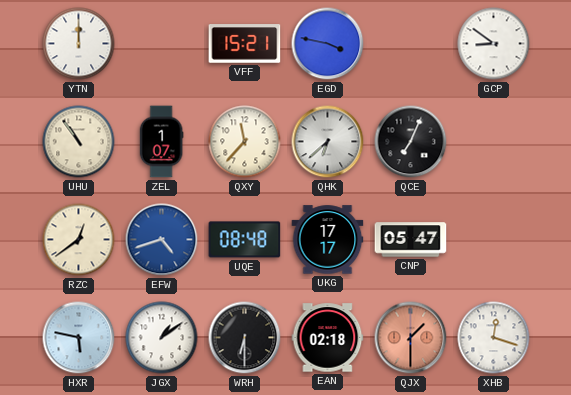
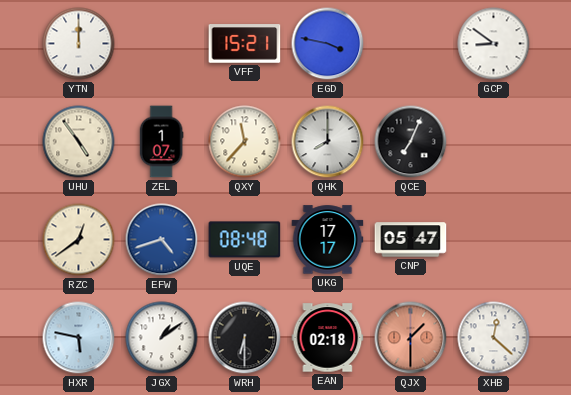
UHU: 10:54 -> 4:54 (79, 142)
QHK: 6:38 -> 8:00 (328, 142)
XHB: 12:18 -> 12:22 (494, 338)
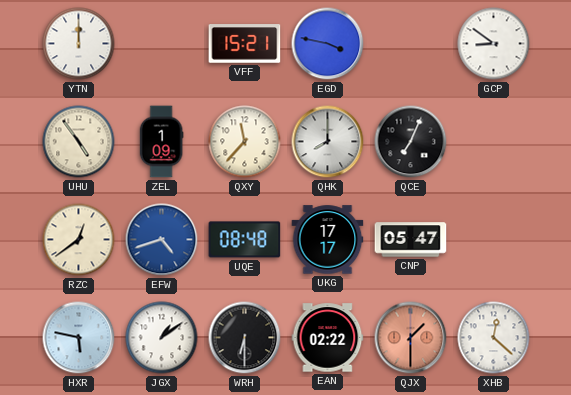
ZEL: 1:07 -> 1:09 (161, 142)
EAN: 02:18 -> 02:22 (328, 338)
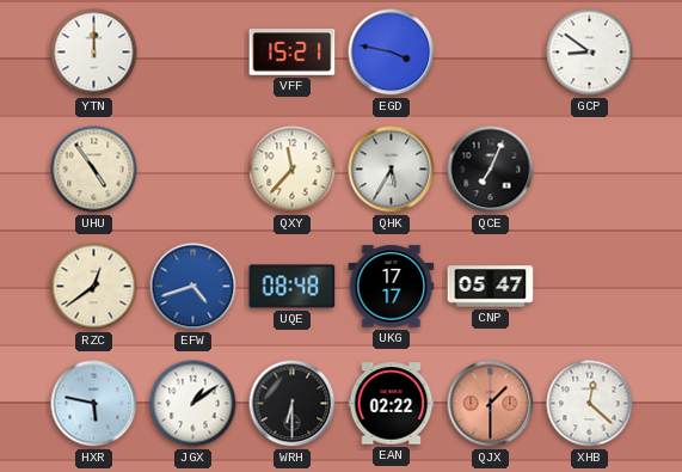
ZEL: 1:09 -> none (161, 142)
QHK: 8:00 -> 5:35 (392, 170)
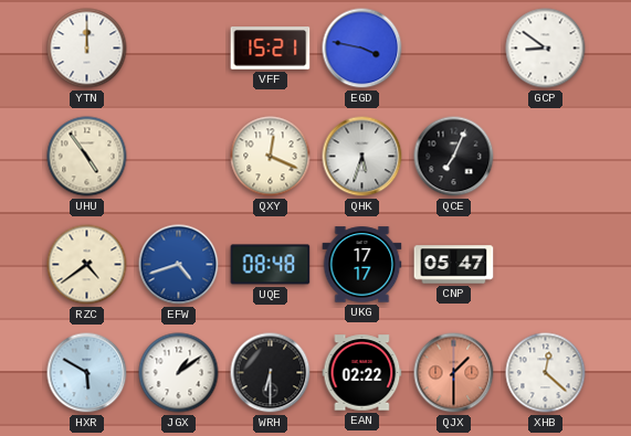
QXY: 11:37 -> 12:19 (271, 157)
QHK: 5:35 -> 5:33 (362, 157)
RZC: 12:39 -> 4:39 (87, 265)
HXR: 5:47 -> 5:50 (87, 373)
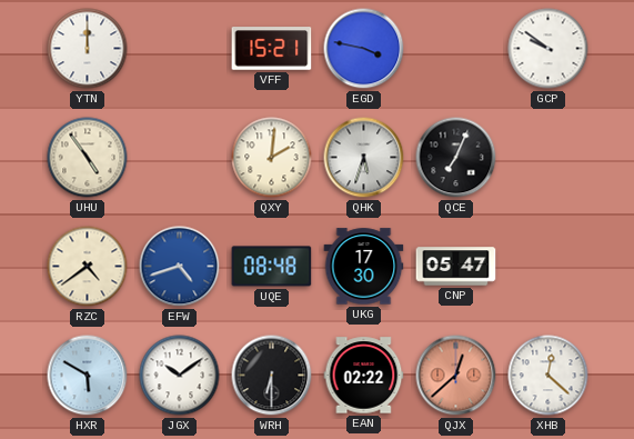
GCP: 8:51 -> 9:51 (549, 49)
QXY: 12:19 -> 2:01 (272, 158)
UKG: 17:17 -> 17:30 (364, 267)
JGX: 1:09 -> 10:09 (180, 376)
QJX: 1:30 -> 12:38 (456, 376)
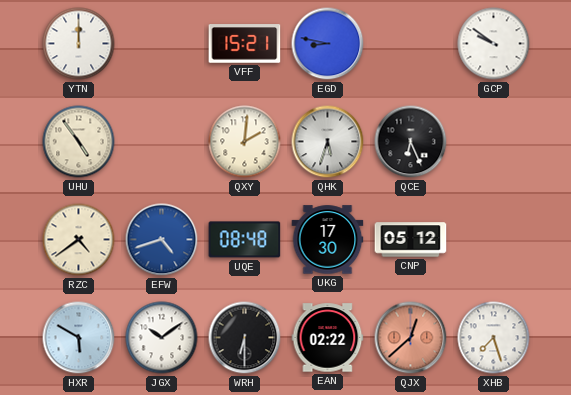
EGD: 3:47 -> 8:47 (328, 44)
QCE: 7:04 -> 6:26 (411, 142)
CNP: 05:47 -> 05:12 (411, 240)
XHB: 12:22 -> 7:27 (494, 338)
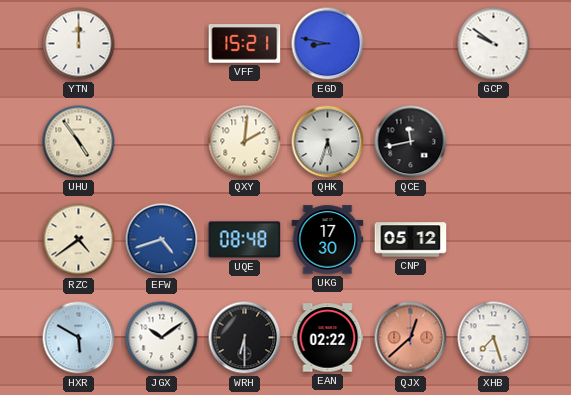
QCE: 6:26 -> 11:43 (411, 142)
